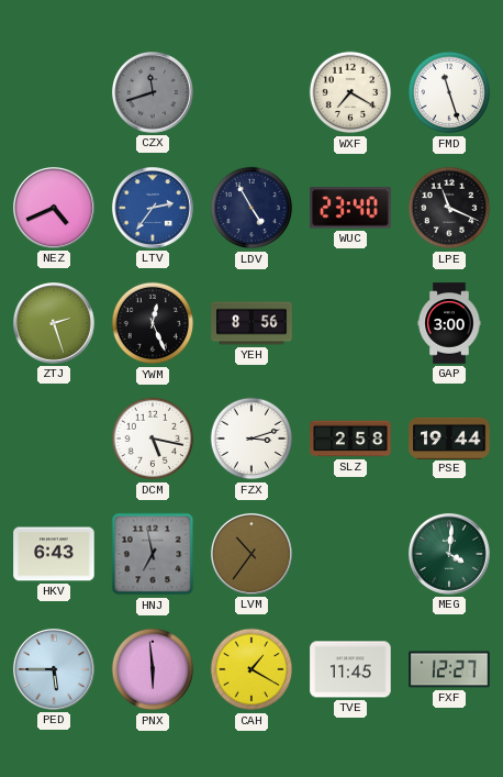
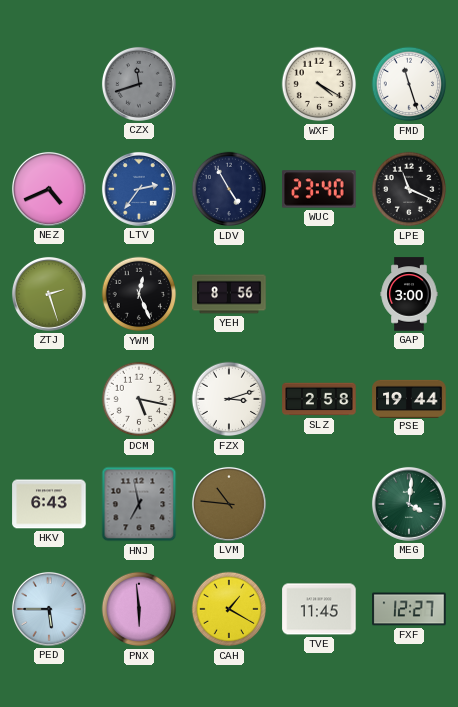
WXF: 7:20 -> 4:20 (319, 84)
LVM: 10:36 -> 10:46 (229, 504)
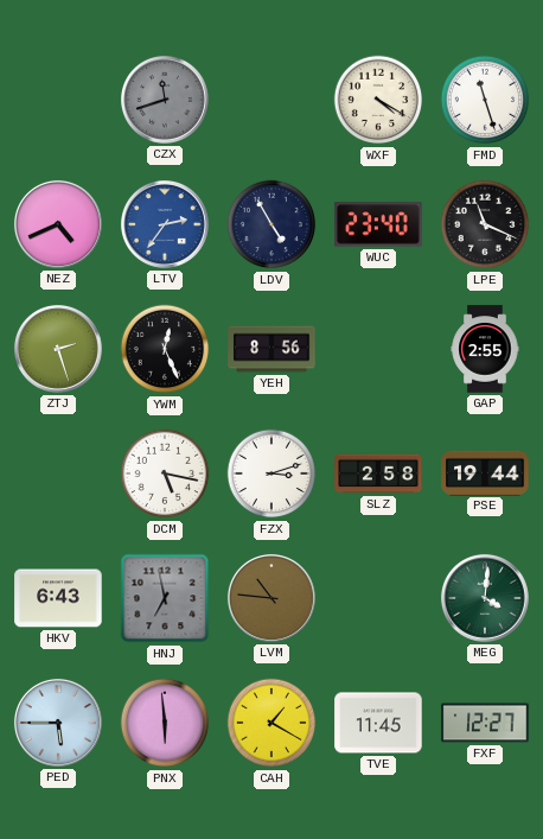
GAP: 3:00 -> 2:55 (485, 349)
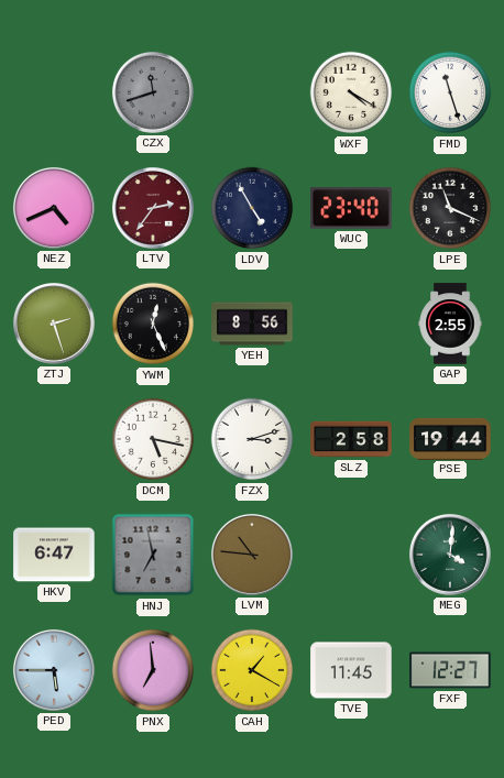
LTV dial: blue -> burgundy (153, 208)
HKV: 6:43 -> 6:47 (54, 555)
PNX: 5:59 -> 6:59 (153, 670)
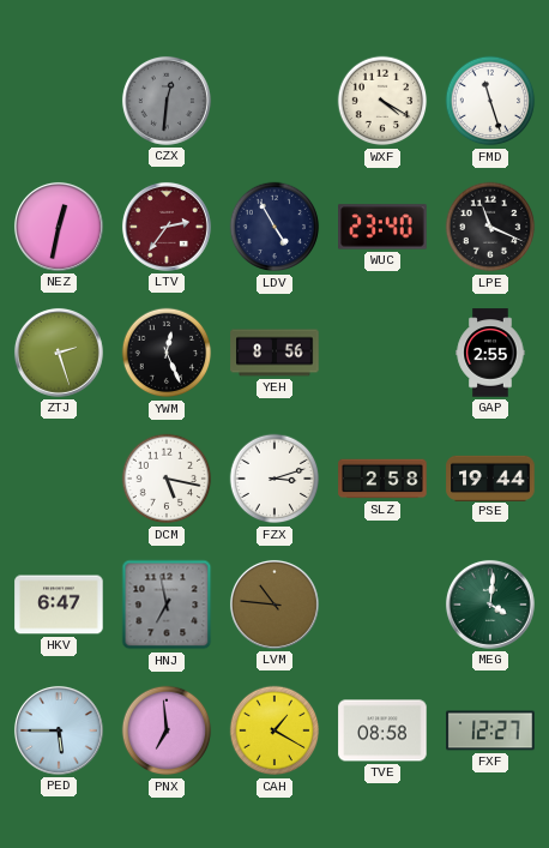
CZX: 11:42 -> 12:31 (167, 101)
NEZ: 4:41 -> 12:32 (59, 227)
TVE: 11:45 -> 08:58 (382, 730)
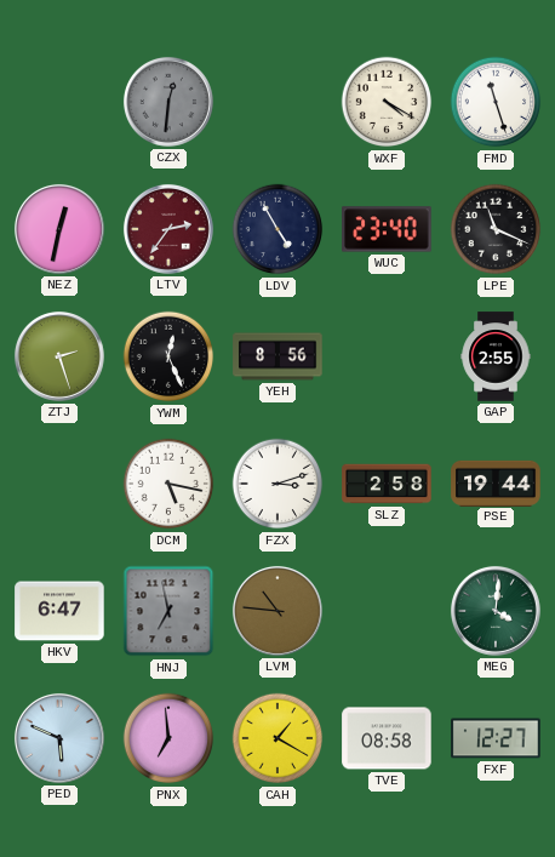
PED: 5:45 -> 5:49 (59, 738)
